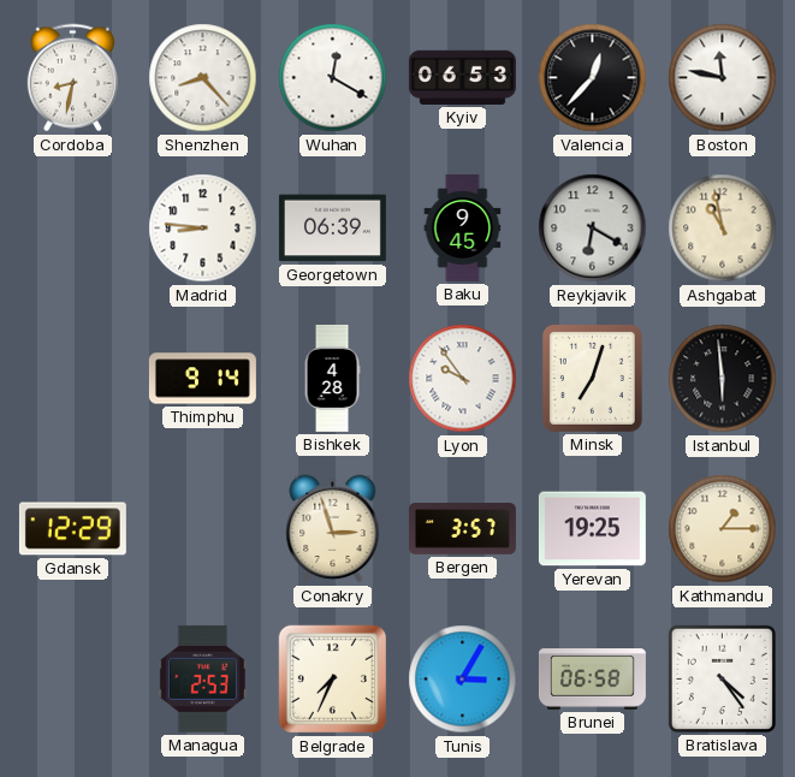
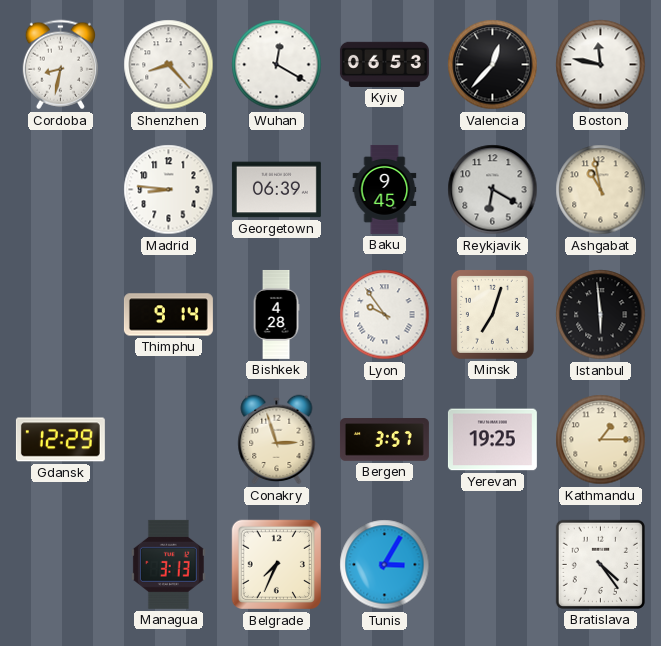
Managua: 2:53 -> 3:13 (168, 564)
Brunei: 06:58 -> none (592, 680)
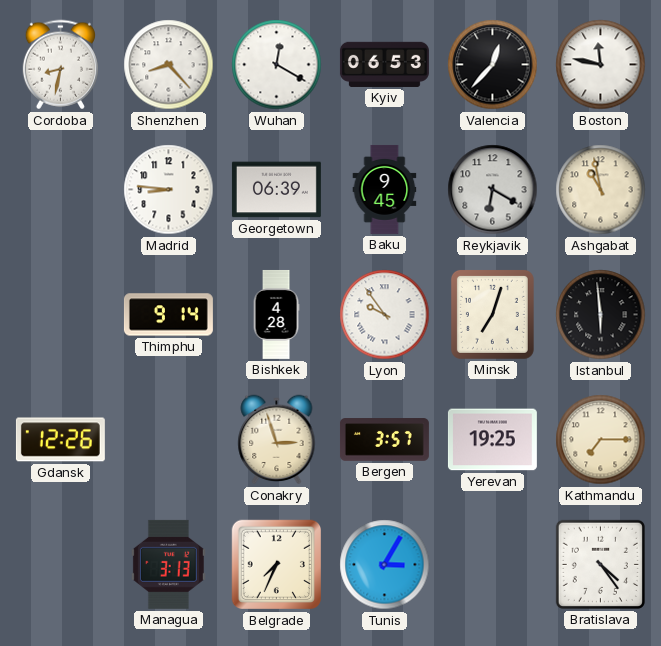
Gdansk: 12:29 -> 12:26 (60, 440)
Kathmandu: 1:15 -> 7:15 (601, 440)
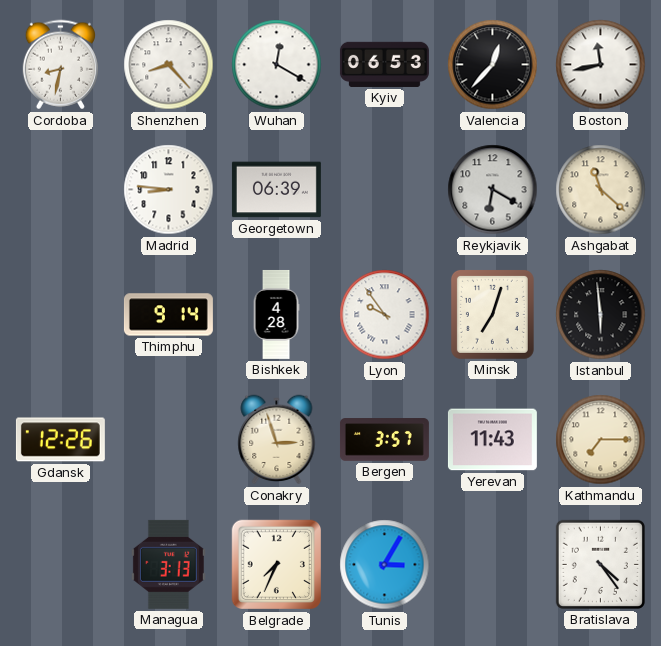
Boston: 11:47 -> 11:43 (601, 65)
Baku: 9:45 -> none (385, 189)
Ashgabat: 10:58 -> 11:22 (601, 190)
Yerevan: 19:25 -> 11:43 (492, 440)
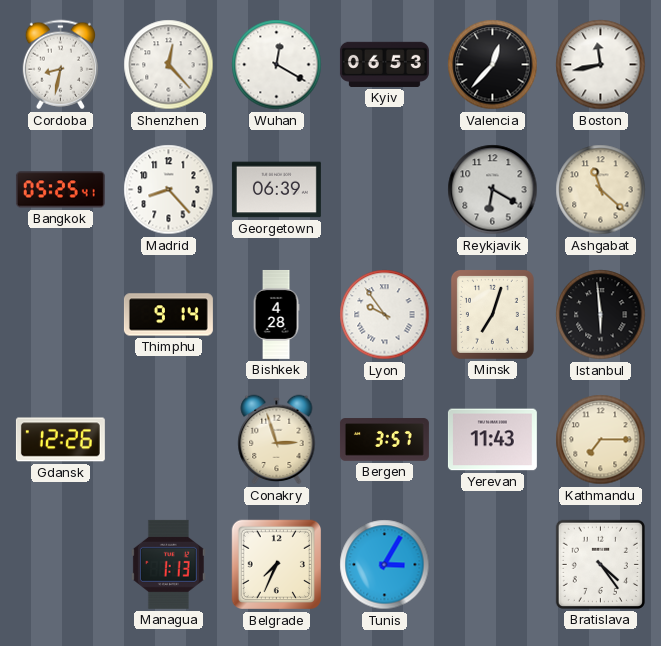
Shenzhen: 8:23 -> 12:23 (169, 65)
Bangkok: none -> 05:25 (60, 190)
Madrid: 8:46 -> 8:23 (169, 190)
Managua: 3:13 -> 1:13 (168, 564)
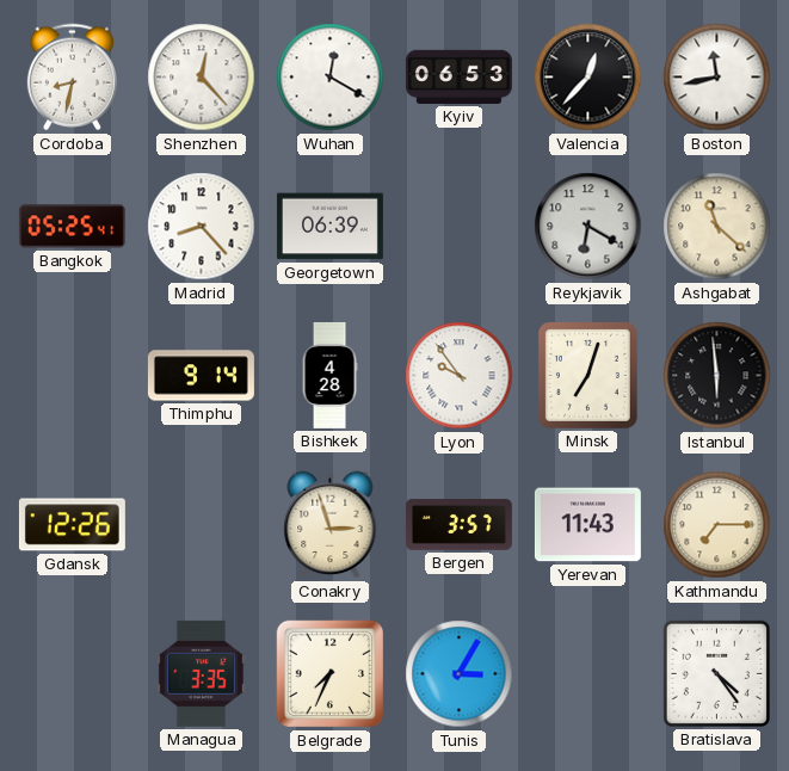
Managua: 1:13 -> 3:35 (201, 673)
